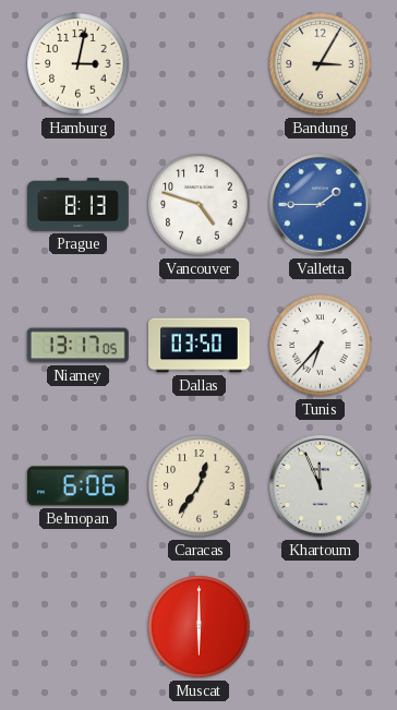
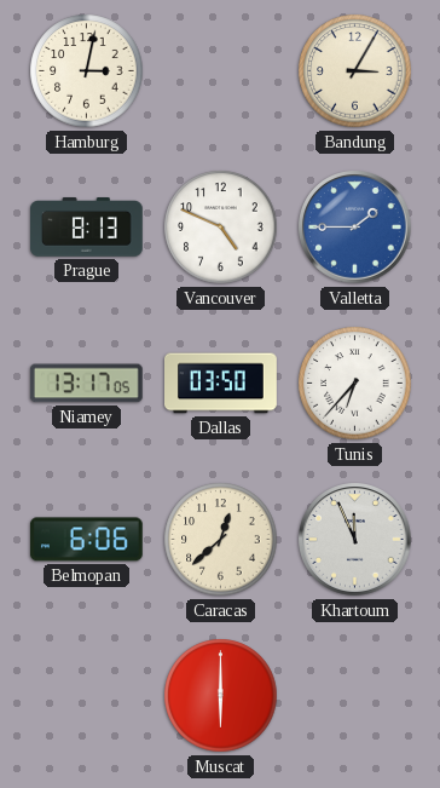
Vancouver: 4:48 -> 4:49 (221, 228)
Caracas: 12:36 -> 12:38 (221, 540)
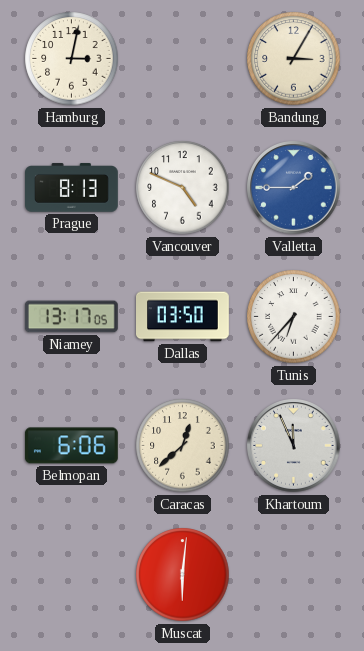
Muscat: 6:00 -> 6:01 (183, 575)
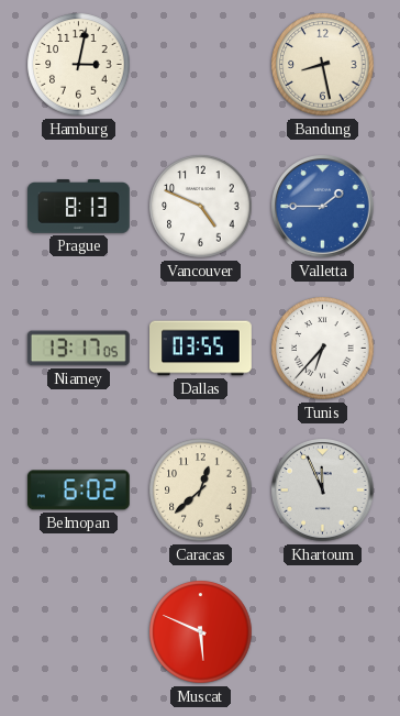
Bandung: 3:05 -> 8:28 (323, 65)
Dallas: 03:50 -> 03:55 (201, 349)
Belmopan: 6:06 -> 6:02 (78, 491)
Muscat: 6:01 -> 5:49 (201, 632)
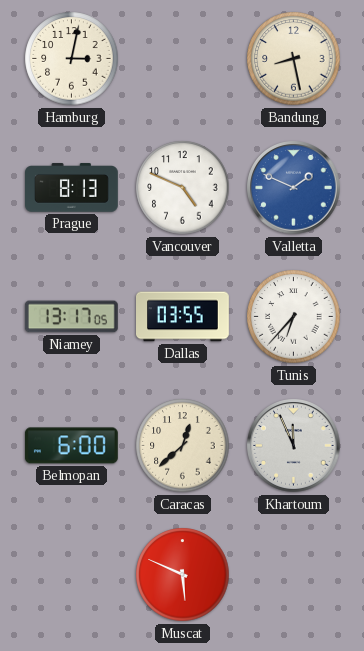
Valletta: 1:45 -> 1:49 (294, 188)
Belmopan: 6:02 -> 6:00 (71, 446)
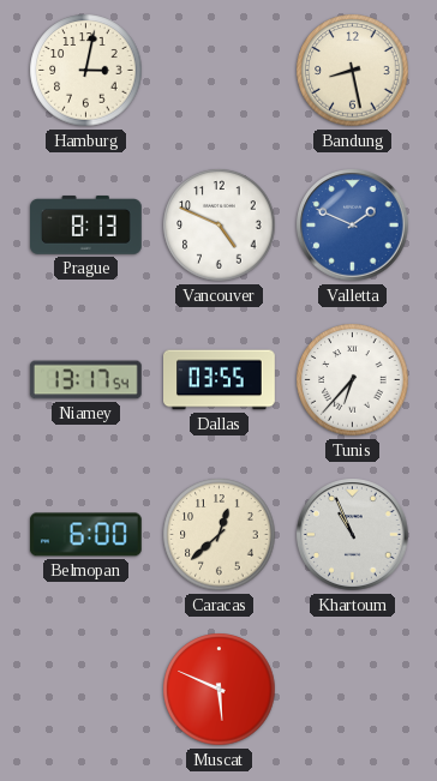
Niamey: 13:17:05 -> 13:17:54 (85, 380)
Khartoum: 11:56 -> 10:56 (353, 535)
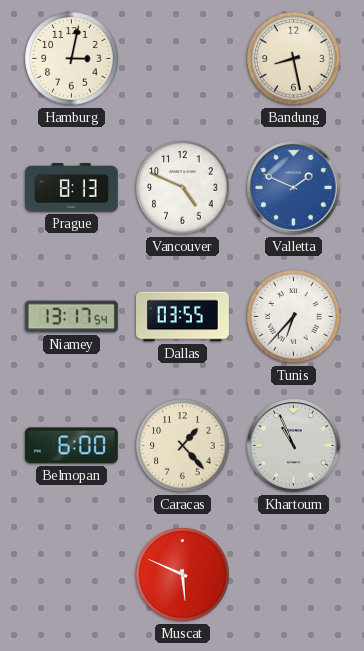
Caracas: 12:38 -> 1:23 (183, 446)
